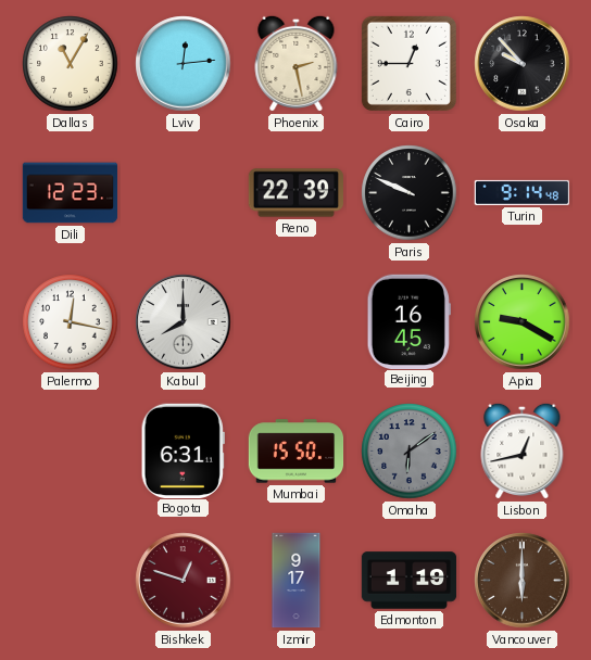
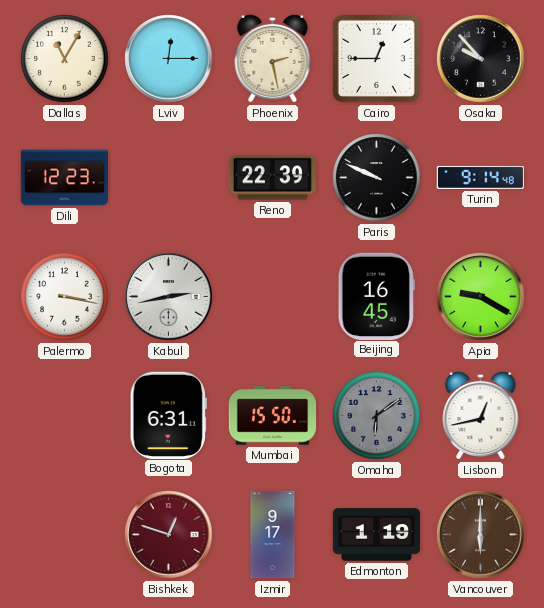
Lviv: 12:14 -> 12:15 (169, 59)
Palermo: 12:17 -> 3:17 (65, 297)
Kabul: 8:00 -> 2:43 (169, 297)
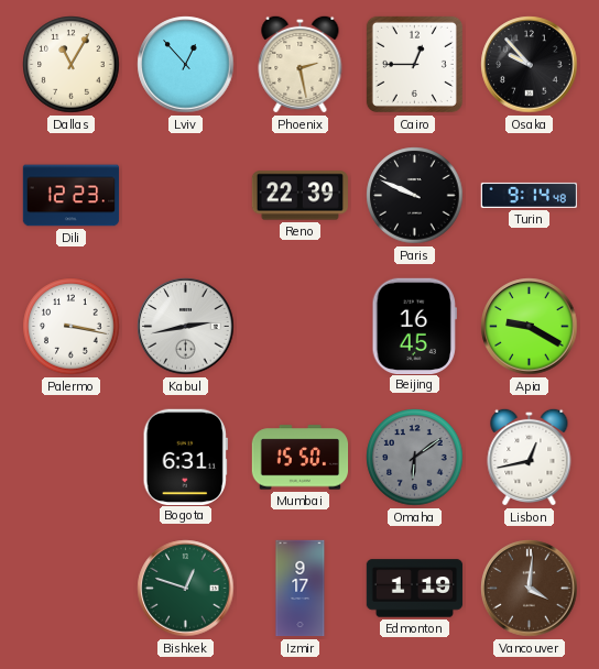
Lviv: 12:15 -> 12:53 (186, 65)
Bishkek dial: burgundy -> green (186, 589)
Vancouver: 6:00 -> 4:01 (530, 589)
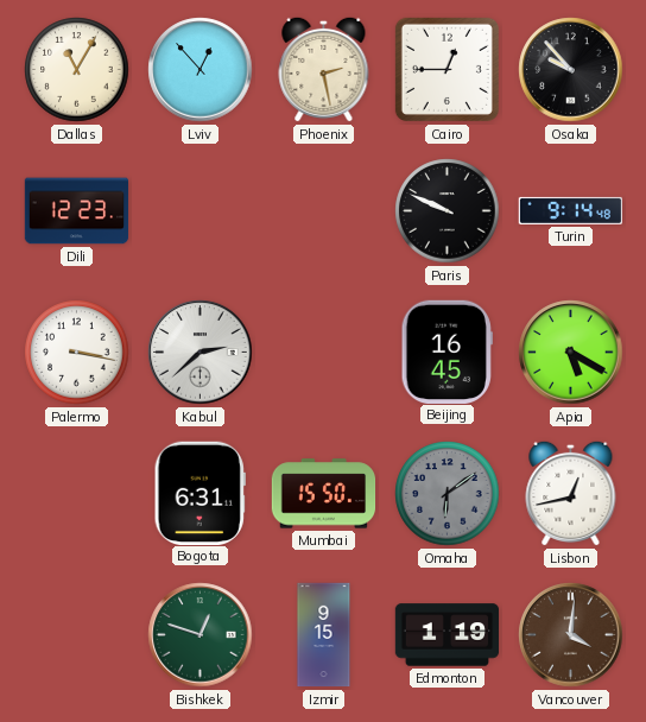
Reno: 22:39 -> none (299, 196)
Kabul: 2:43 -> 2:38 (201, 353)
Apia: 9:20 -> 5:20 (571, 353)
Izmir: 9:17 -> 9:15 (324, 635)
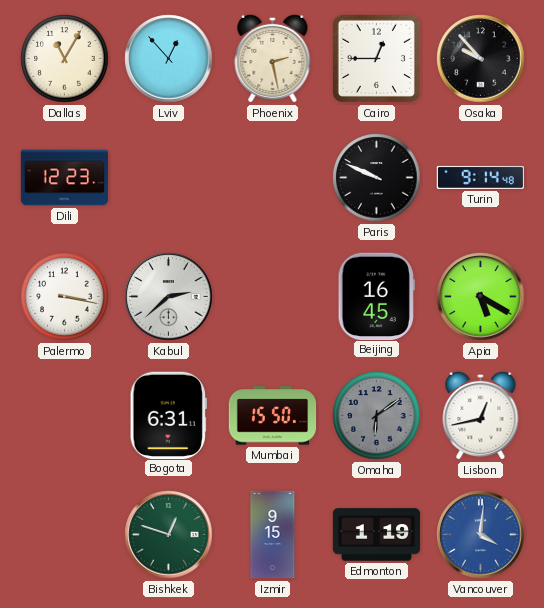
Vancouver dial: brown -> blue (481, 535)
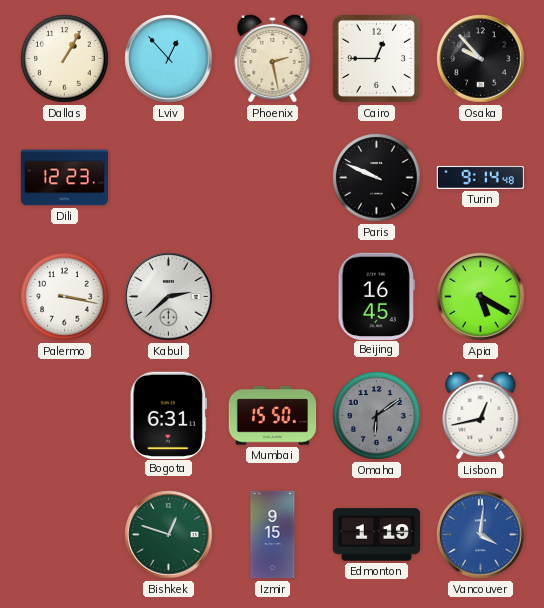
Dallas: 11:05 -> 1:05 (65, 59)
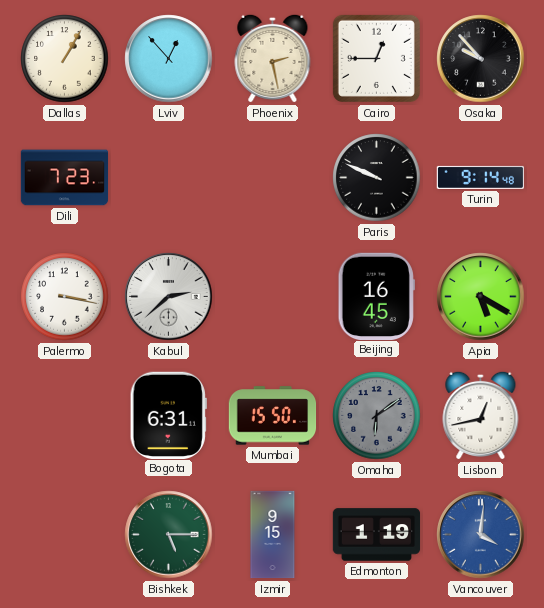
Dili: 12:23 -> 7:23 (65, 178)
Bishkek: 12:48 -> 5:15 (169, 535)
